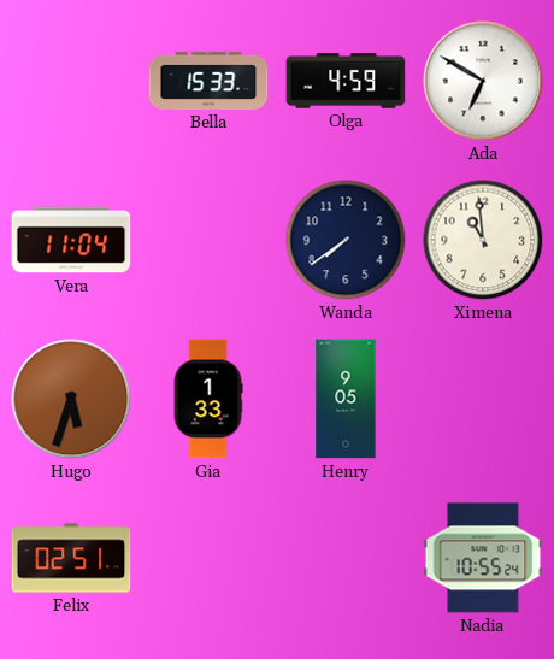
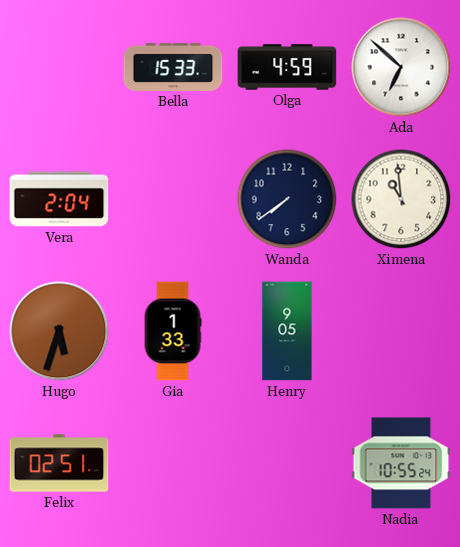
Ada: 6:50 -> 6:52 (401, 67)
Vera: 11:04 -> 2:04 (59, 199)
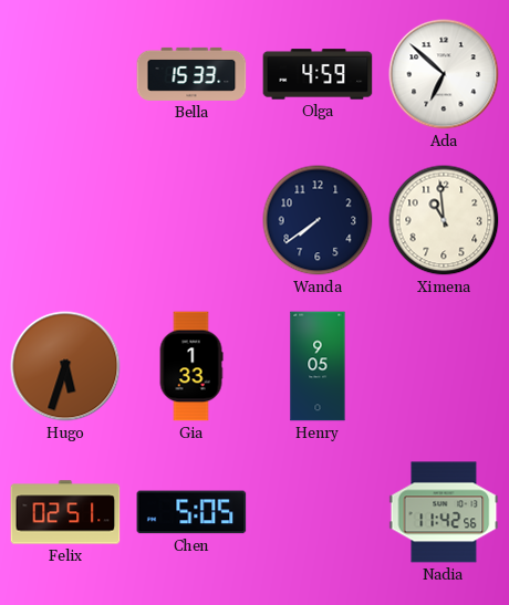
Vera: 2:04 -> none (59, 199)
Chen: none -> 5:05 (191, 512)
Nadia: 10:55 -> 11:42 (444, 512)
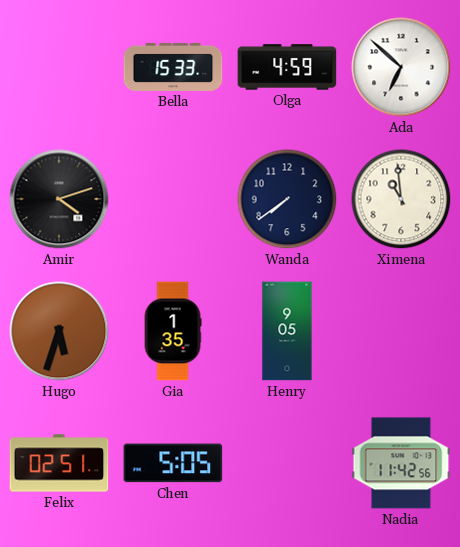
Amir: none -> 4:12 (59, 199)
Gia: 1:33 -> 1:35 (173, 331)
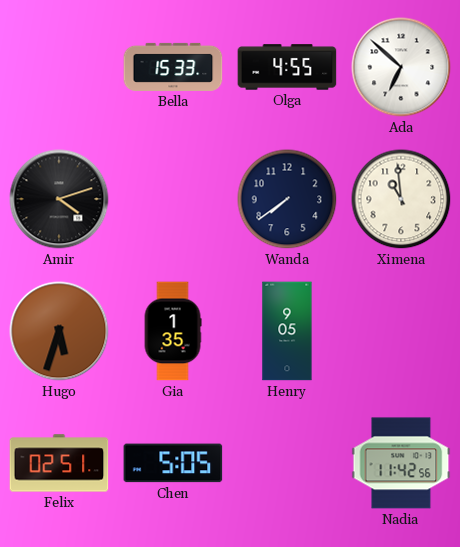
Olga: 4:59 -> 4:55 (287, 67)
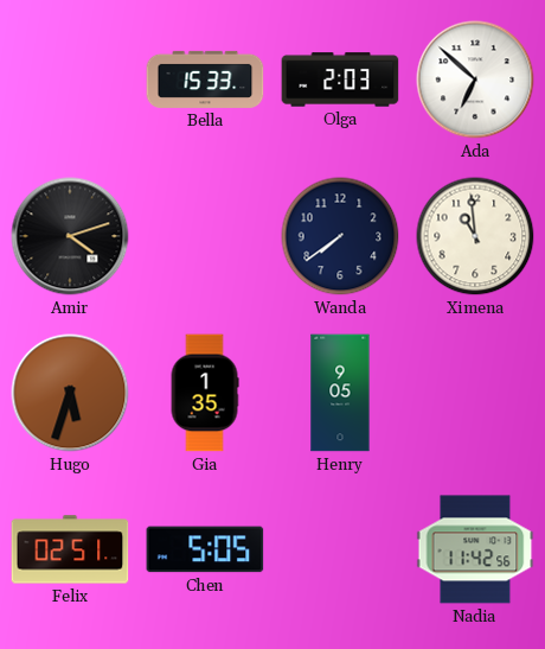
Olga: 4:55 -> 2:03 (340, 79)
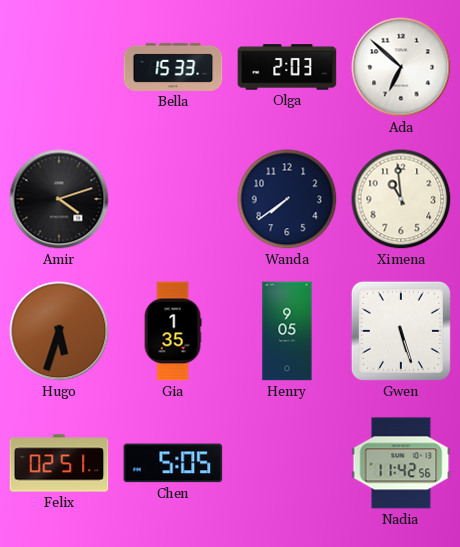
Gwen: none -> 5:27 (401, 331)
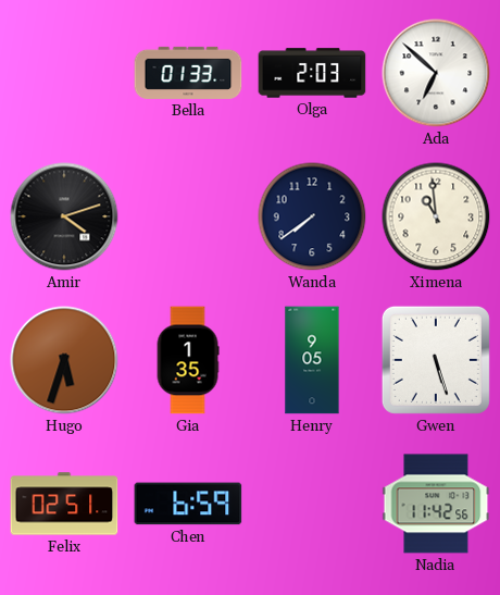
Bella: 15:33 -> 01:33 (188, 73)
Chen: 5:05 -> 6:59 (188, 504)
